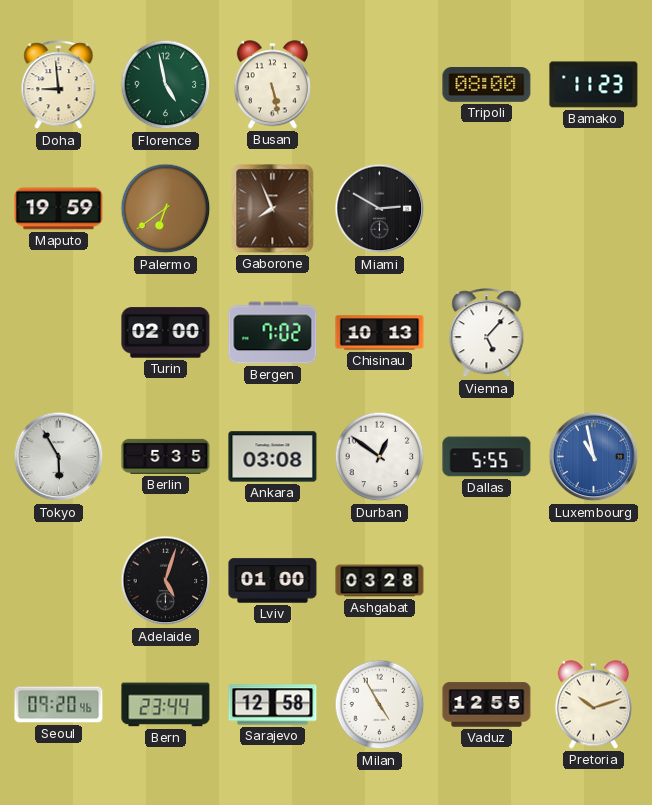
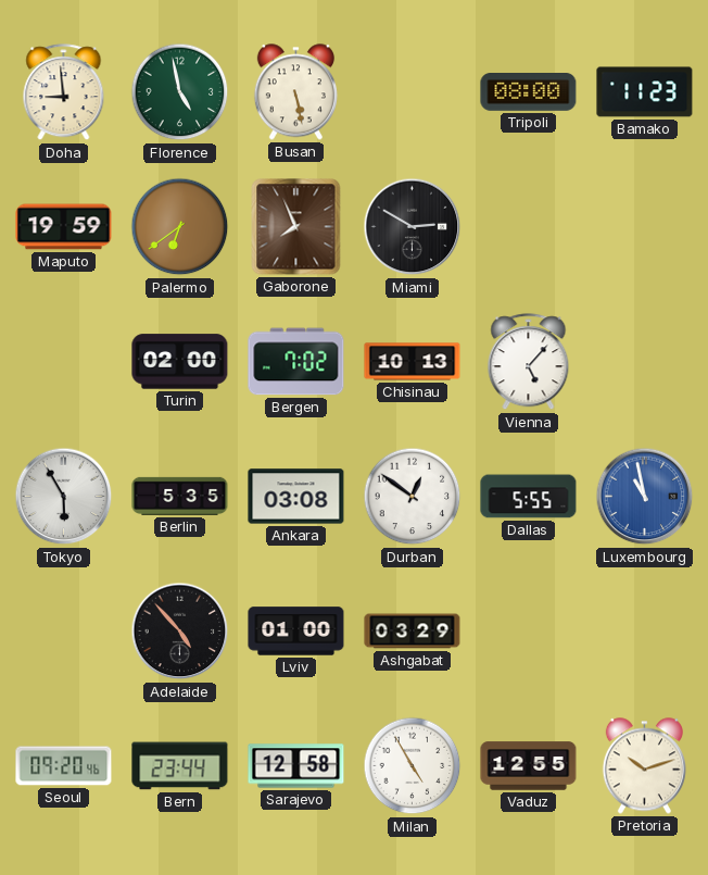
Adelaide: 5:03 -> 4:53 (180, 632)
Ashgabat: 03:28 -> 03:29 (413, 632)
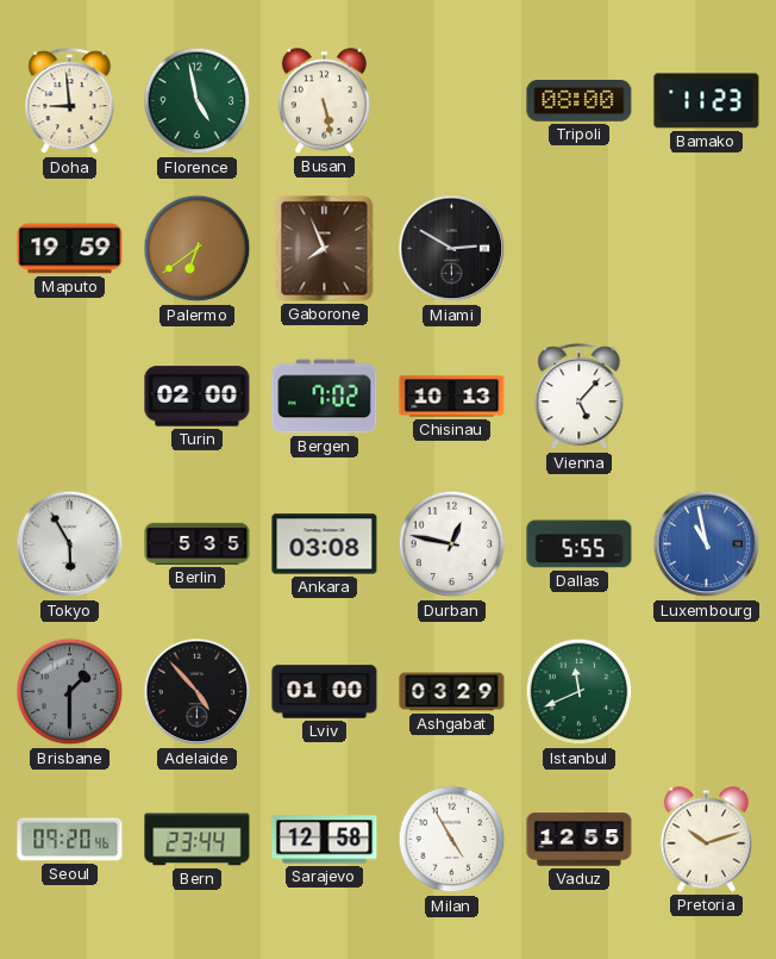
Durban: 12:51 -> 12:47 (452, 544)
Brisbane: none -> 1:30 (70, 692)
Istanbul: none -> 11:41 (580, 692)
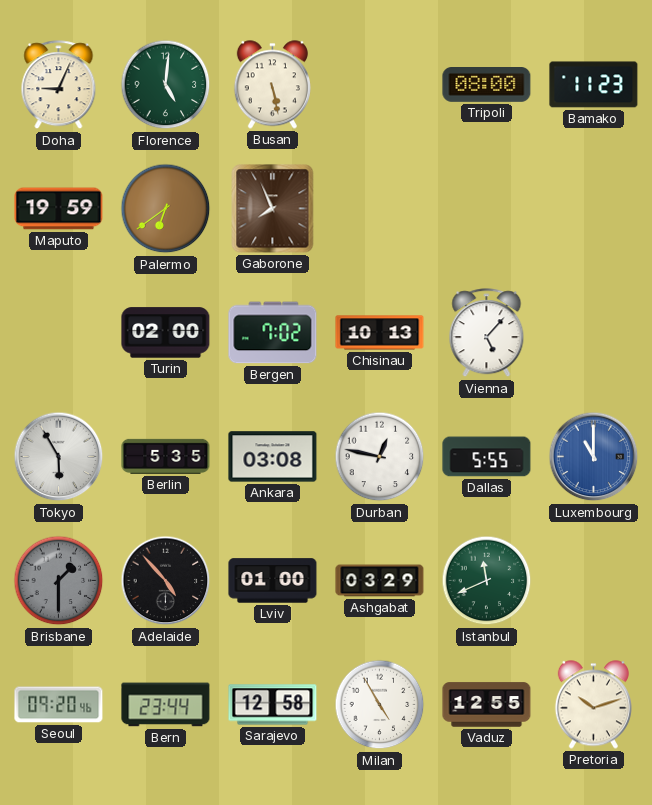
Doha: 8:59 -> 9:04 (59, 85)
Florence: 4:58 -> 5:01 (166, 85)
Miami: 2:50 -> none (452, 249)
Luxembourg: 10:58 -> 11:00 (594, 457)
